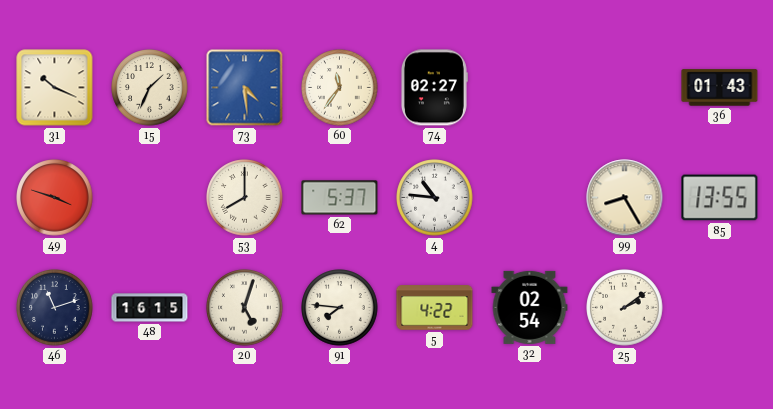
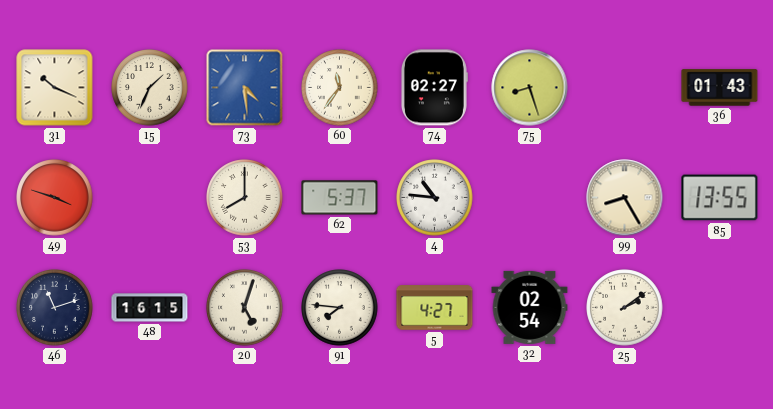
75: none -> 8:27 (530, 88)
5: 4:22 -> 4:27 (435, 308)
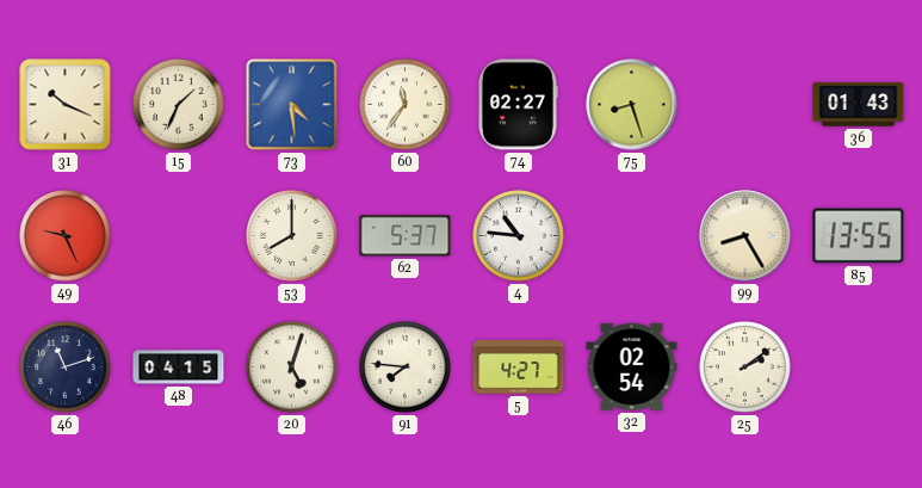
49: 3:48 -> 9:26 (66, 236)
48: 16:15 -> 04:15 (179, 367)
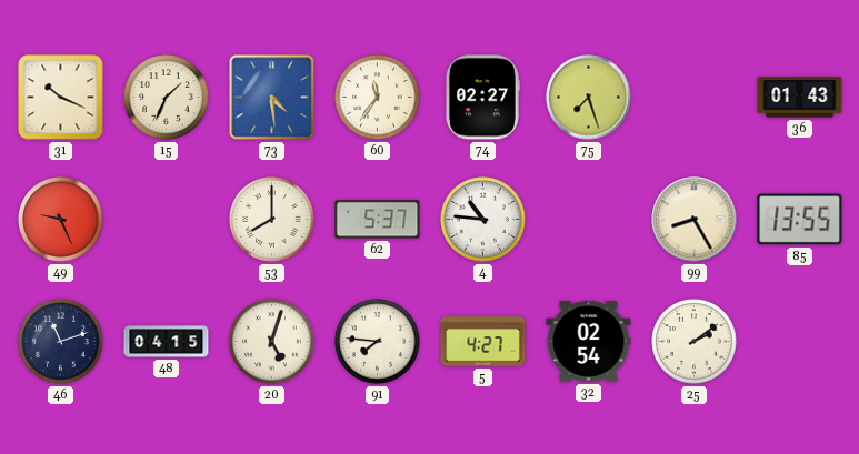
75: 8:27 -> 7:27 (589, 98)
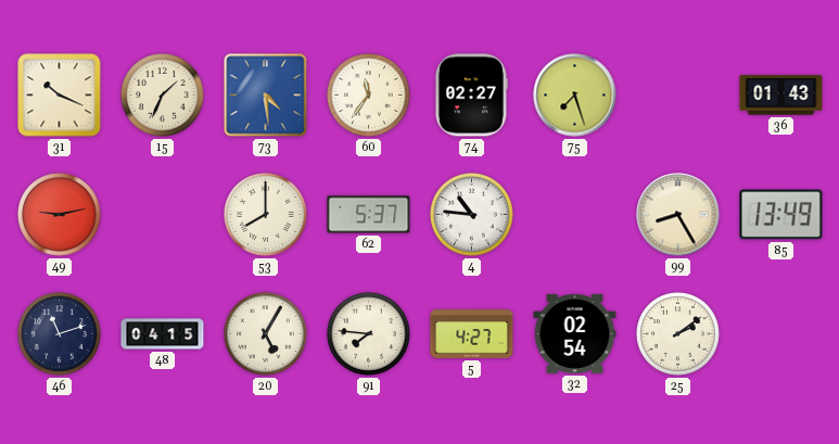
49: 9:26 -> 9:13 (60, 215)
85: 13:55 -> 13:49 (781, 215)
20: 5:03 -> 5:05 (266, 334)
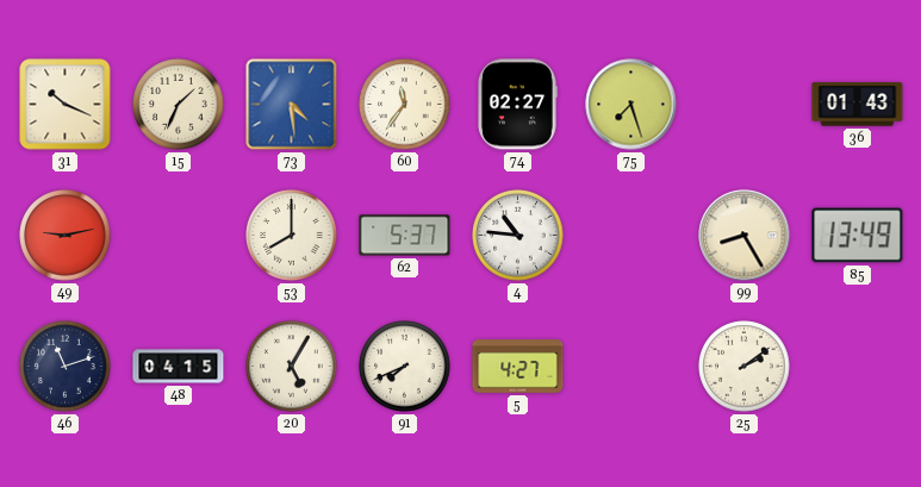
91: 7:46 -> 7:41 (405, 367)
32: 02:54 -> none (575, 333)
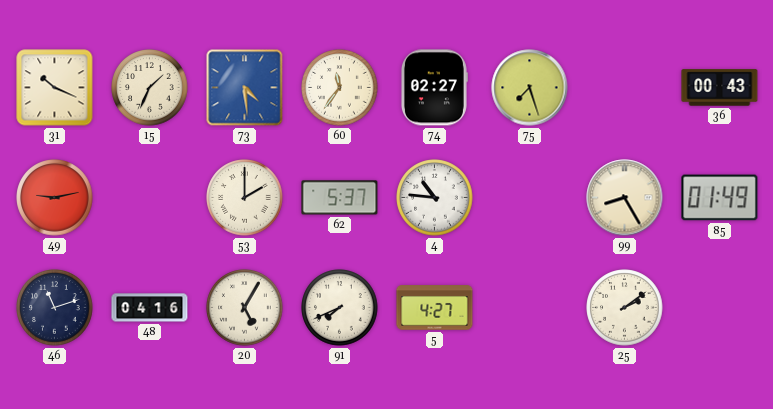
36: 01:43 -> 00:43 (720, 88)
53: 8:00 -> 2:00 (245, 198)
85: 13:49 -> 01:49 (720, 198)
48: 04:15 -> 04:16 (150, 308)
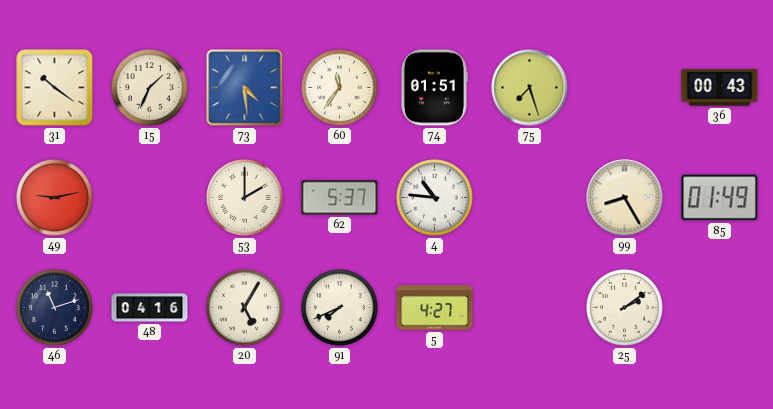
31: 10:19 -> 10:21 (55, 88)
74: 02:27 -> 01:51 (434, 88)
